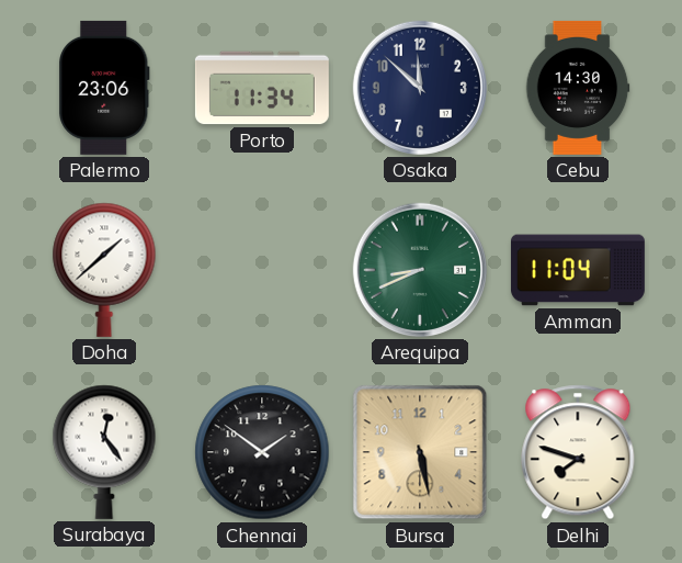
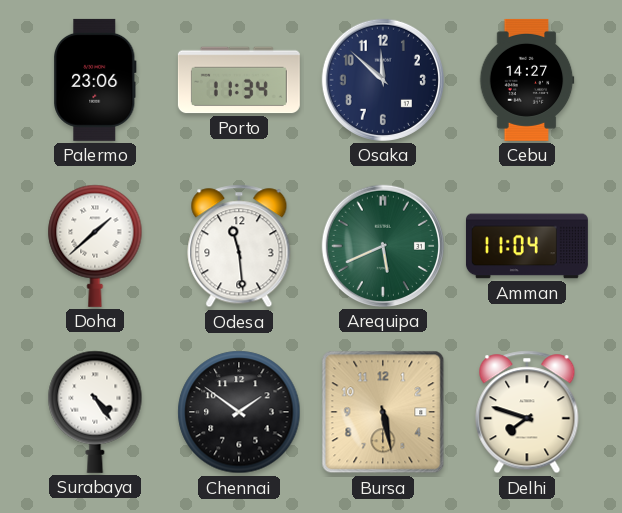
Cebu: 14:30 -> 14:27 (527, 80)
Odesa: none -> 11:29 (239, 246)
Arequipa: 8:41 -> 5:41 (383, 246)
Surabaya: 12:24 -> 4:24 (95, 412)
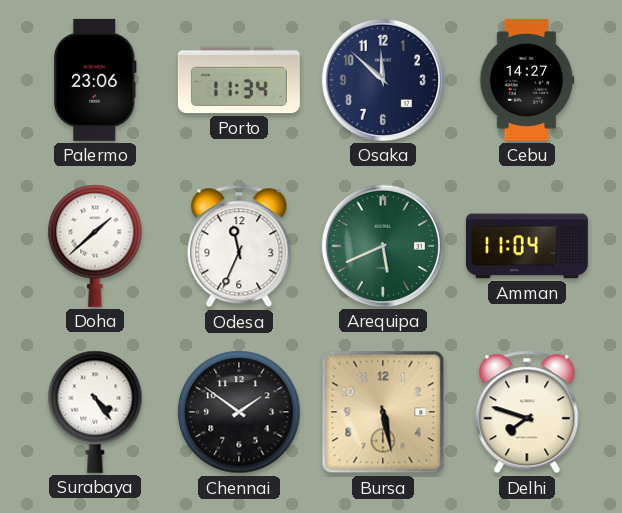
Odesa: 11:29 -> 11:34 (239, 246)
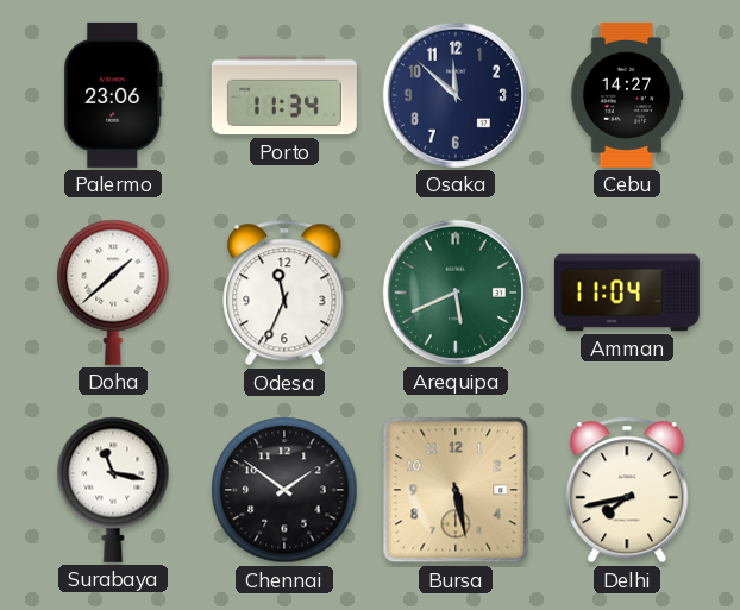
Surabaya: 4:24 -> 11:17 (113, 490)
Delhi: 7:48 -> 7:43 (627, 490)
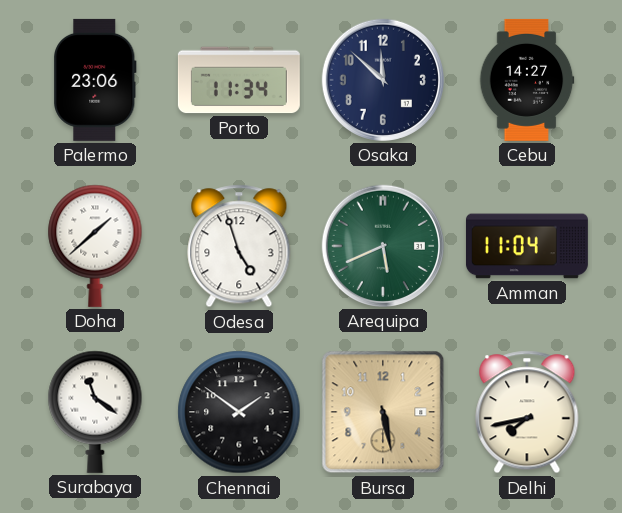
Odesa: 11:34 -> 4:57 (239, 246)
Surabaya: 11:17 -> 11:21 (95, 412)
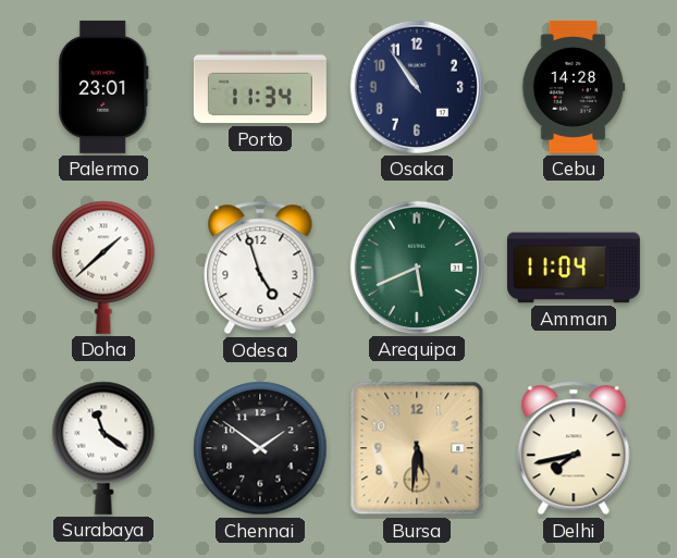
Palermo: 23:06 -> 23:01 (103, 87)
Osaka: 11:52 -> 10:54 (417, 87)
Cebu: 14:27 -> 14:28 (574, 87)
Bursa: 5:28 -> 5:31 (417, 448)
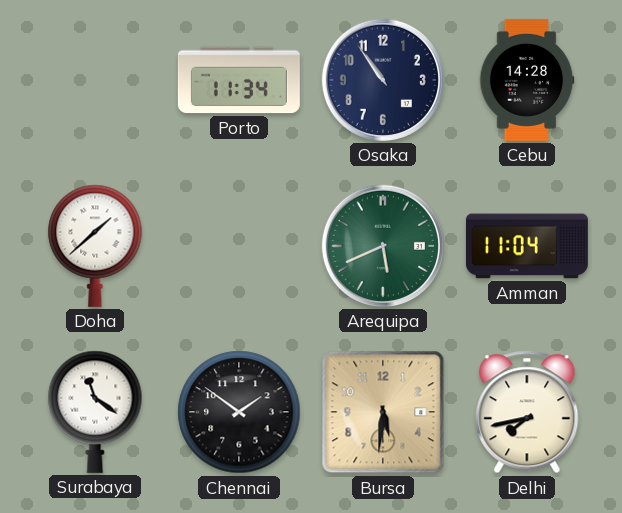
Palermo: 23:01 -> none (103, 87)
Odesa: 4:57 -> none (260, 268)
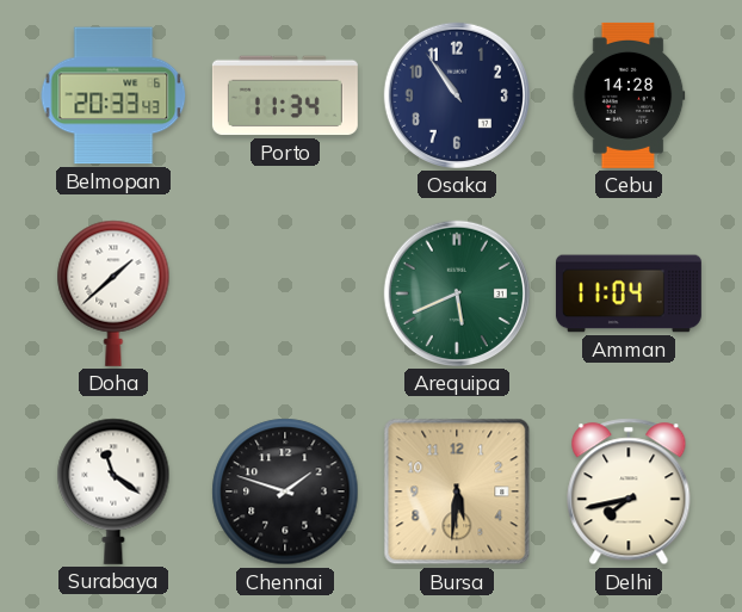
Belmopan: none -> 20:33 (113, 95)
Chennai: 1:51 -> 1:48 (285, 492)
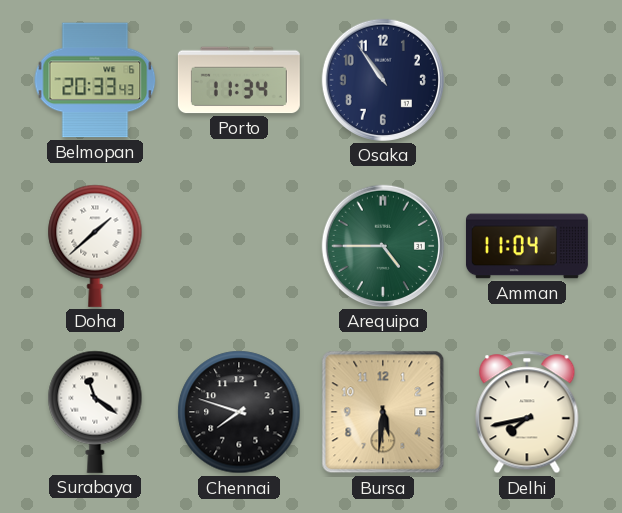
Cebu: 14:28 -> none (629, 95)
Arequipa: 5:41 -> 4:45 (383, 246)
Chennai: 1:48 -> 7:48 (239, 412)
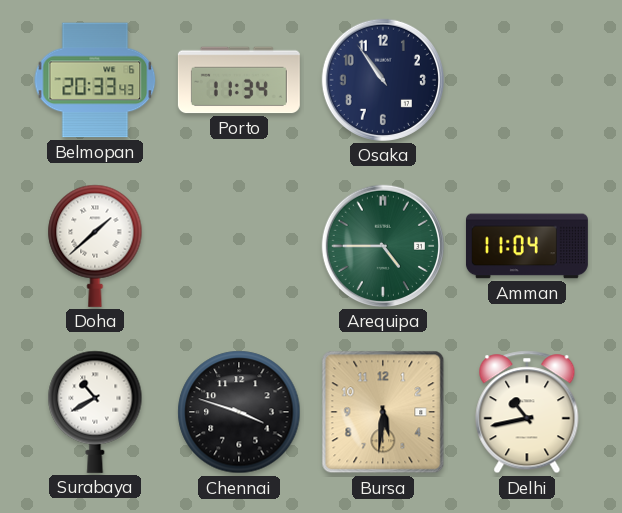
Surabaya: 11:21 -> 10:40 (95, 412)
Chennai: 7:48 -> 3:48 (239, 412)
Delhi: 7:43 -> 10:43 (527, 412)
